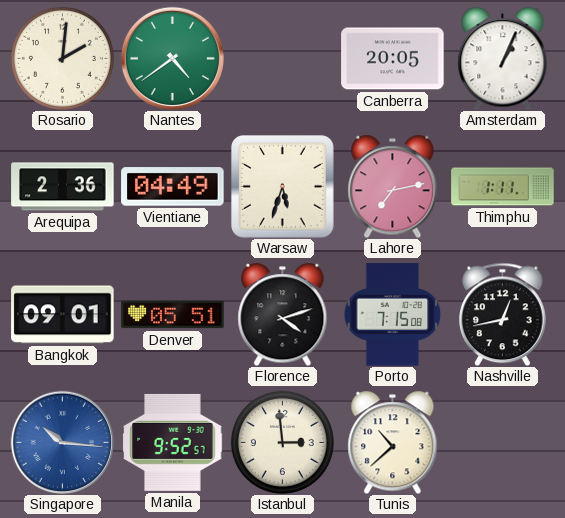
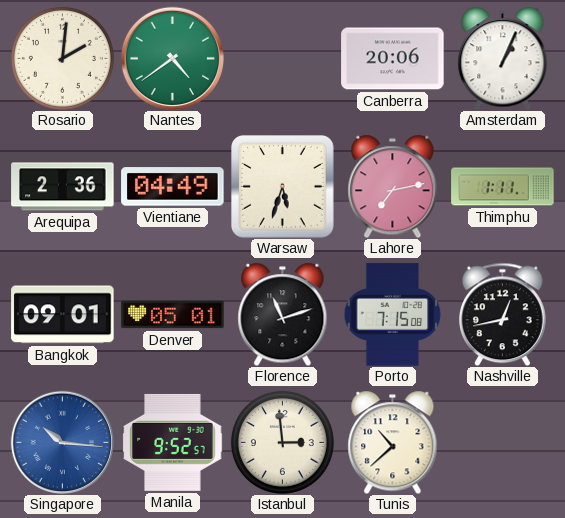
Canberra: 20:05 -> 20:06 (393, 59)
Denver: 05:51 -> 05:01 (173, 315)
Florence: 4:12 -> 11:12 (283, 314)
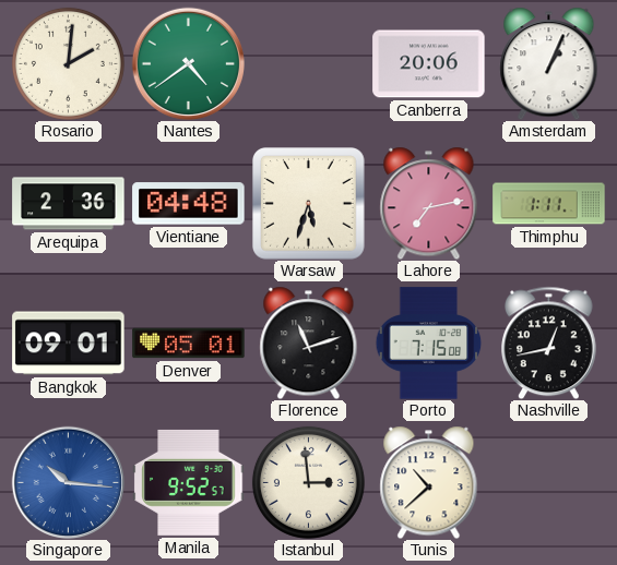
Vientiane: 04:49 -> 04:48 (189, 204)
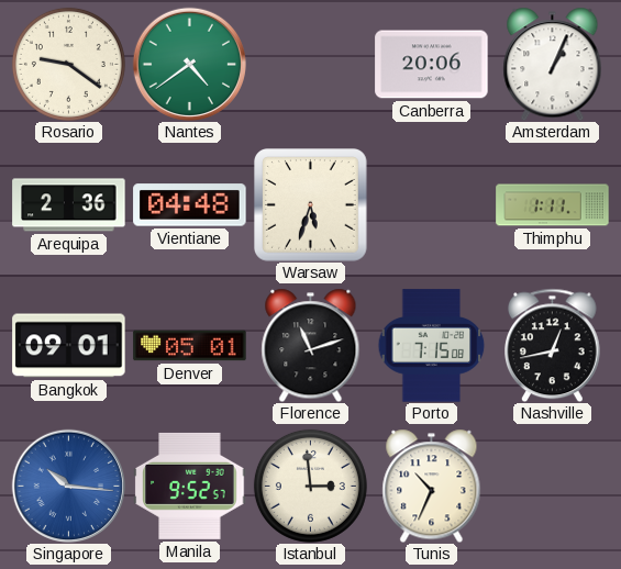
Rosario: 2:01 -> 9:21 (68, 64)
Lahore: 7:13 -> none (429, 203)
Tunis: 10:38 -> 10:34 (432, 486)
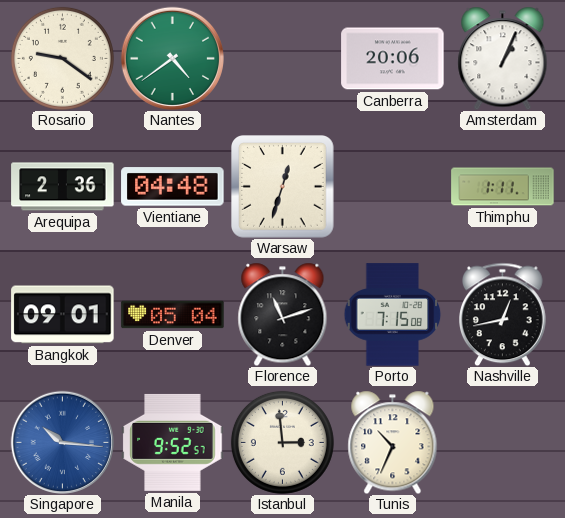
Warsaw: 5:33 -> 12:33 (283, 187)
Denver: 05:01 -> 05:04 (173, 315)
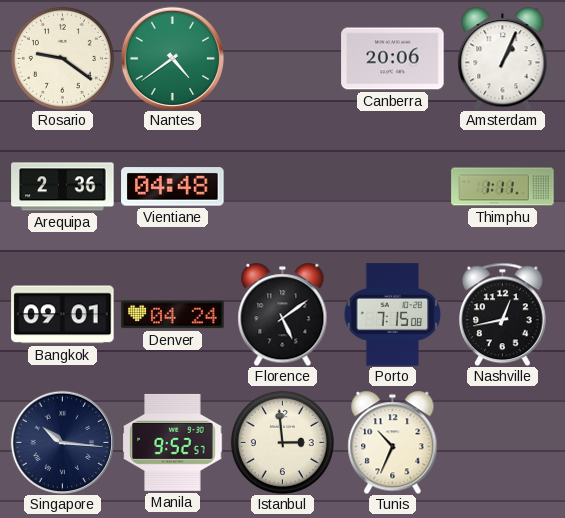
Warsaw: 12:33 -> none (283, 187)
Denver: 05:04 -> 04:24 (173, 315)
Florence: 11:12 -> 5:09 (283, 314)
Singapore dial: blue -> navy (62, 442)
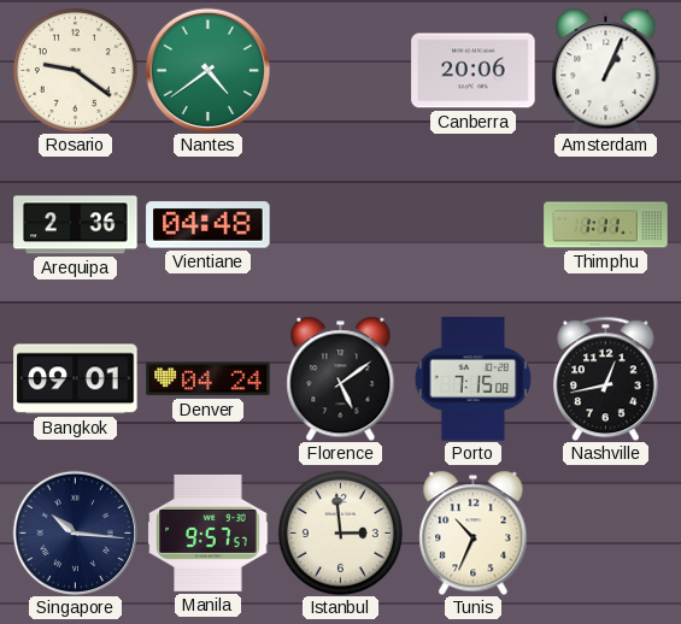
Manila: 9:52 -> 9:57 (209, 532)
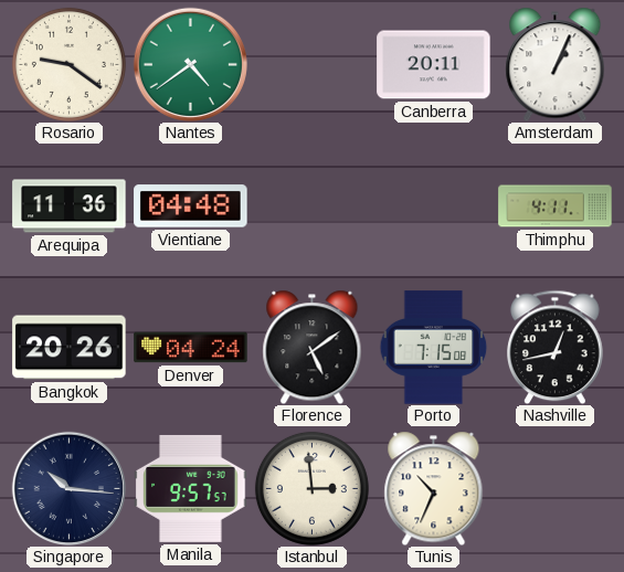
Canberra: 20:06 -> 20:11 (434, 65)
Arequipa: 2:36 -> 11:36 (70, 206)
Thimphu: 1:11 -> 4:11 (556, 206)
Bangkok: 09:01 -> 20:26 (70, 348)
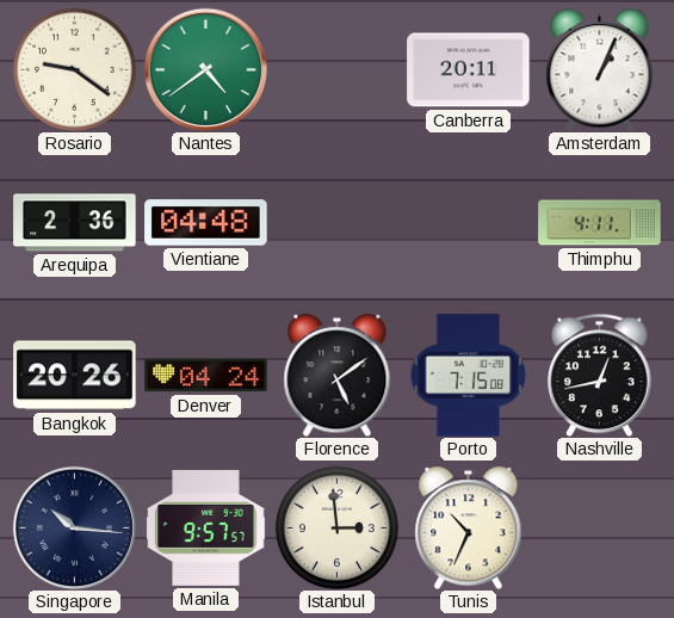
Arequipa: 11:36 -> 2:36 (75, 223)
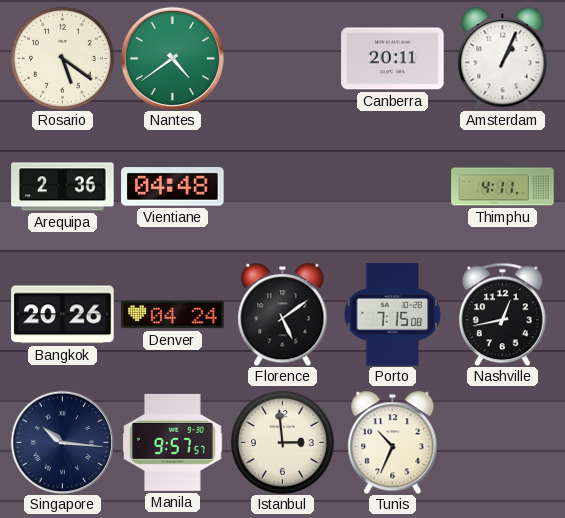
Rosario: 9:21 -> 5:21 (62, 58)
